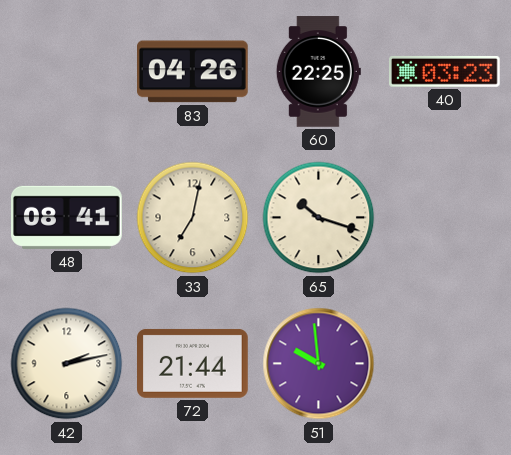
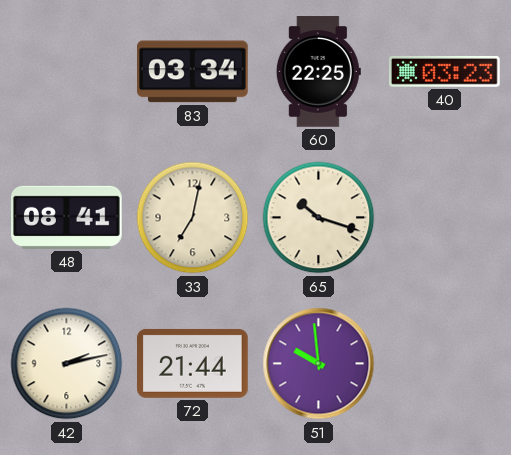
83: 04:26 -> 03:34 (193, 72)
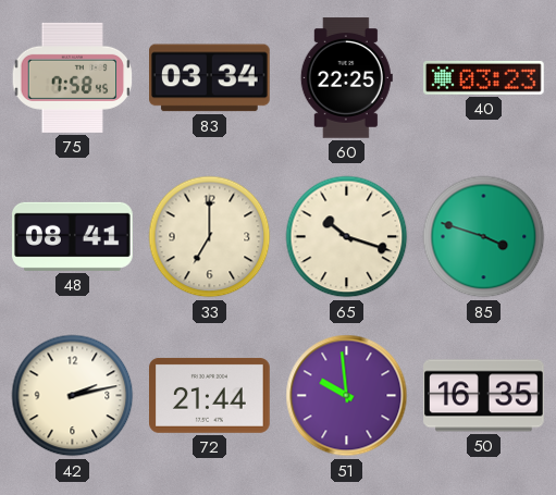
75: none -> 7:58 (73, 77)
33: 7:02 -> 7:00 (210, 237)
85: none -> 3:48 (484, 237)
50: none -> 16:35 (484, 396)
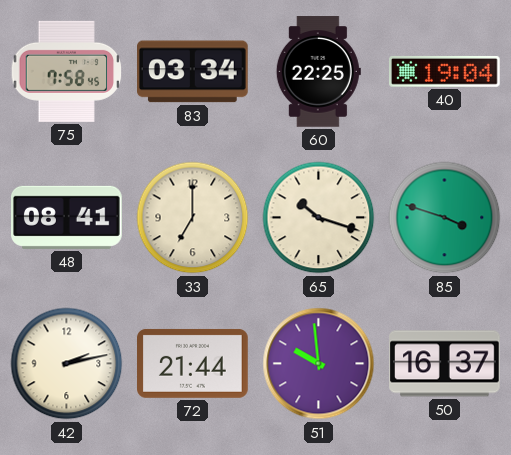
40: 03:23 -> 19:04 (445, 72)
50: 16:35 -> 16:37 (445, 364)
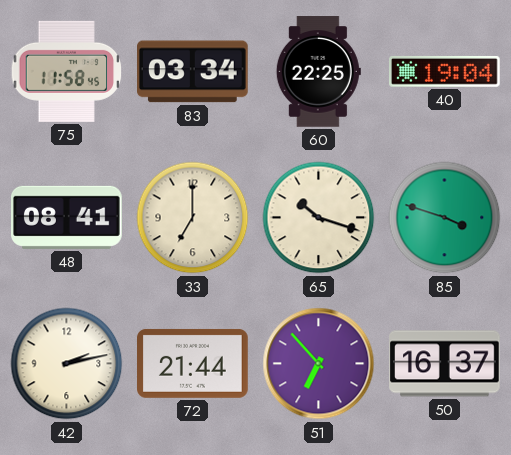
75: 7:58 -> 11:58 (67, 71)
51: 9:59 -> 6:53 (319, 364)
